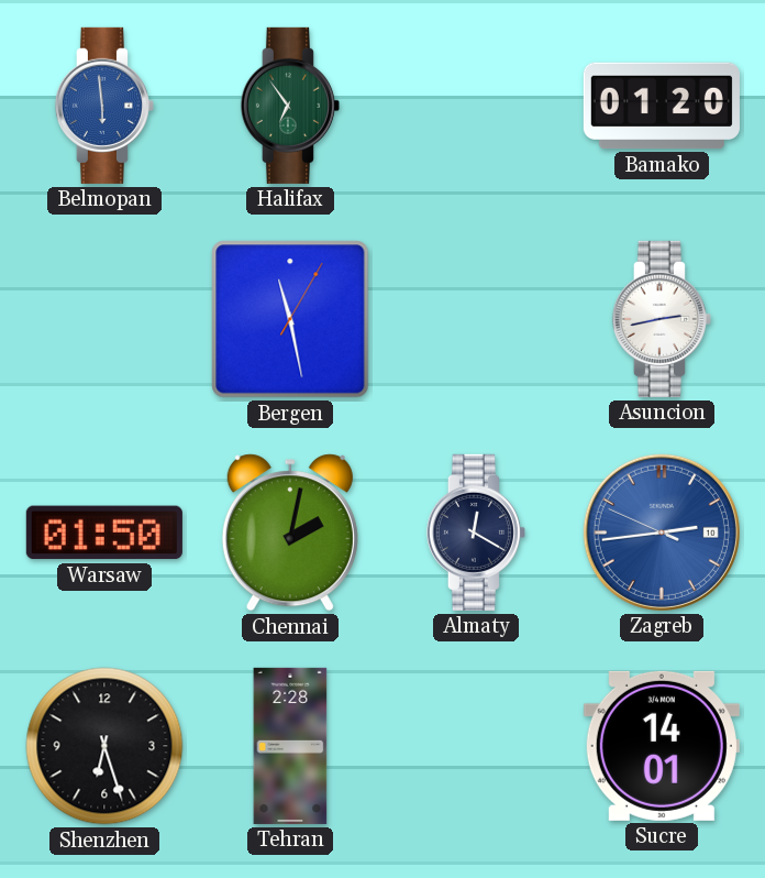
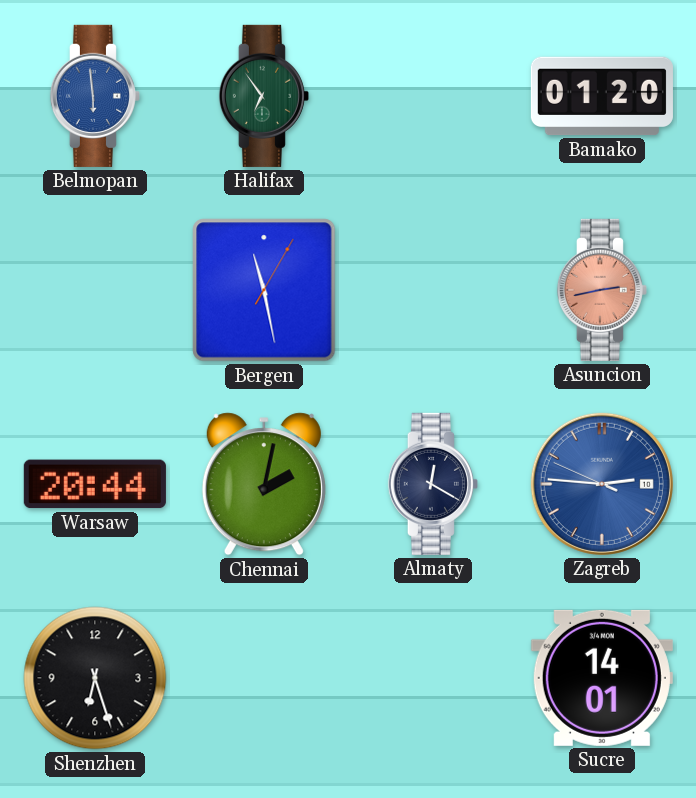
Asuncion dial: white -> salmon (602, 290)
Warsaw: 01:50 -> 20:44 (95, 484)
Zagreb: 2:43 -> 2:45 (602, 484)
Tehran: 2:28 -> none (290, 746)
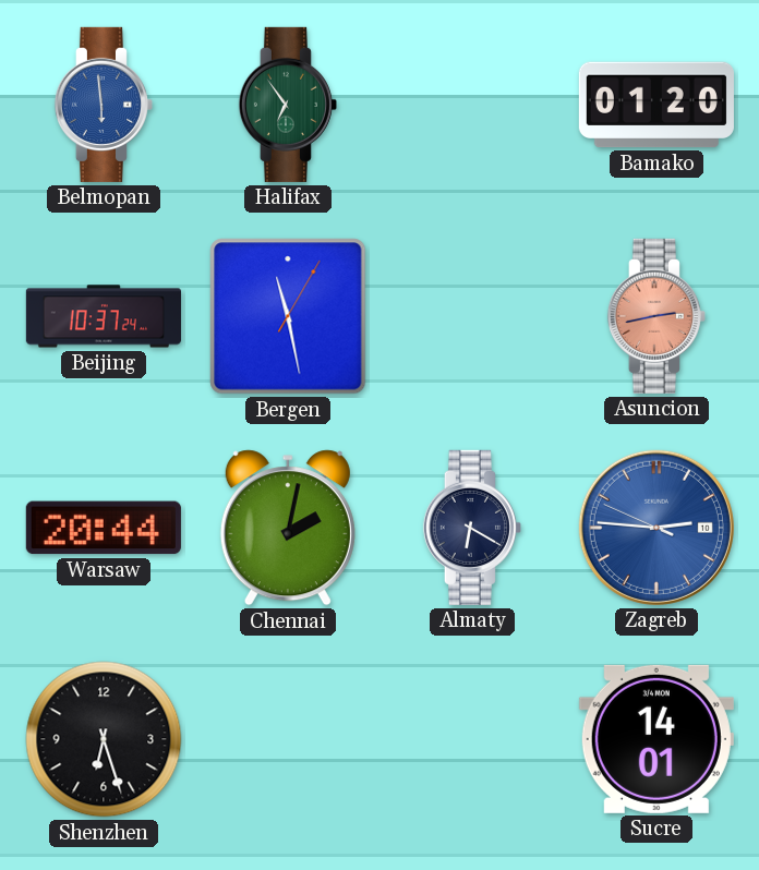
Beijing: none -> 10:37 (104, 316)
Almaty: 12:20 -> 6:20 (472, 528)
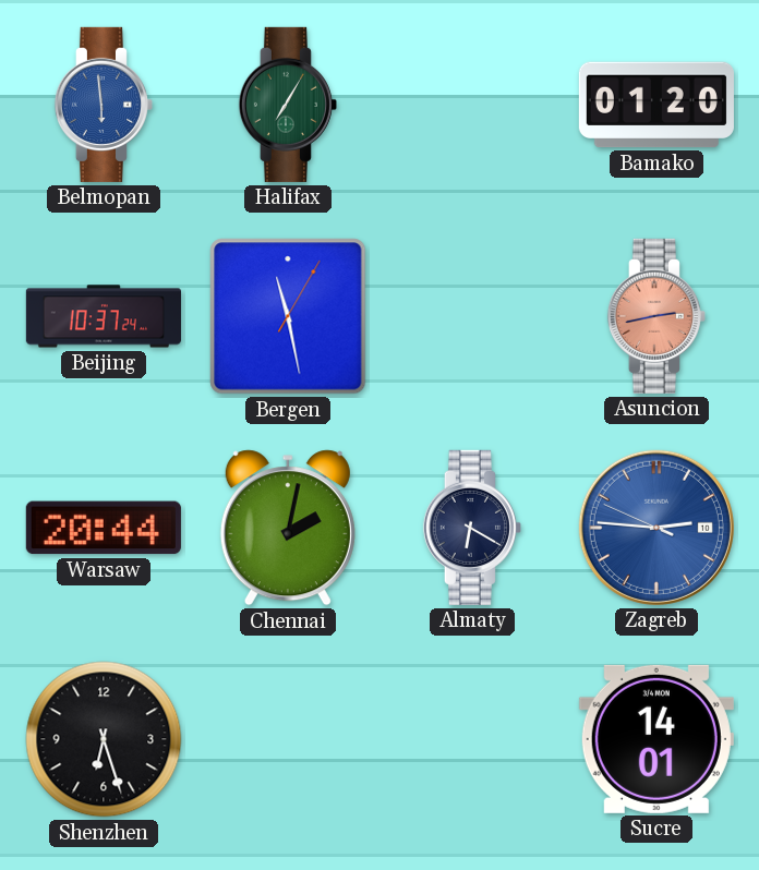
Halifax: 6:54 -> 7:05 (288, 105)
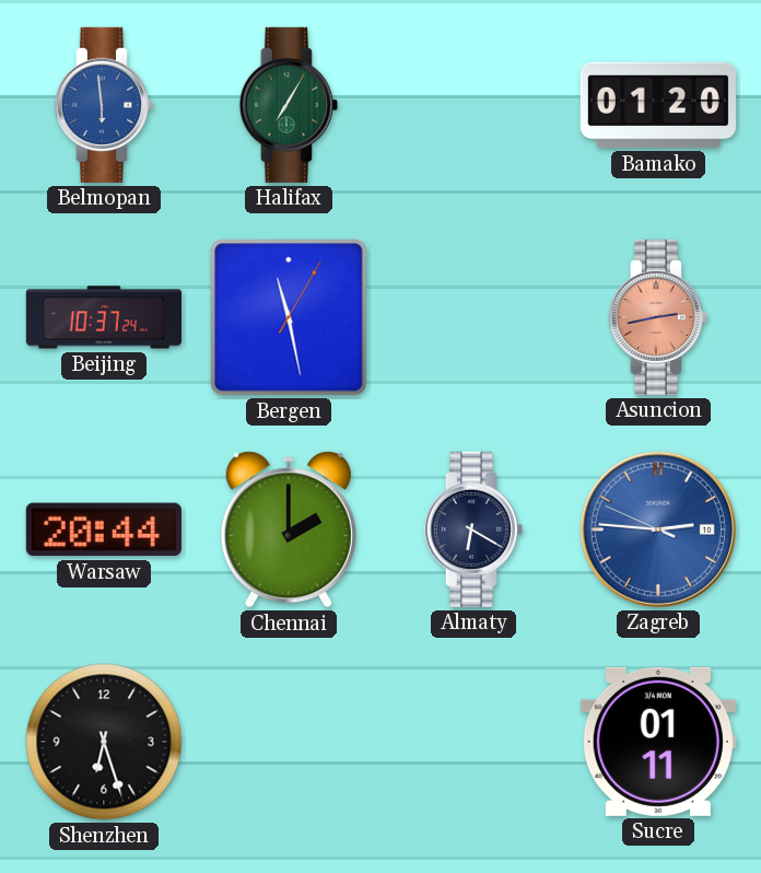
Chennai: 2:02 -> 2:00 (289, 529)
Sucre: 14:01 -> 01:11 (658, 742)
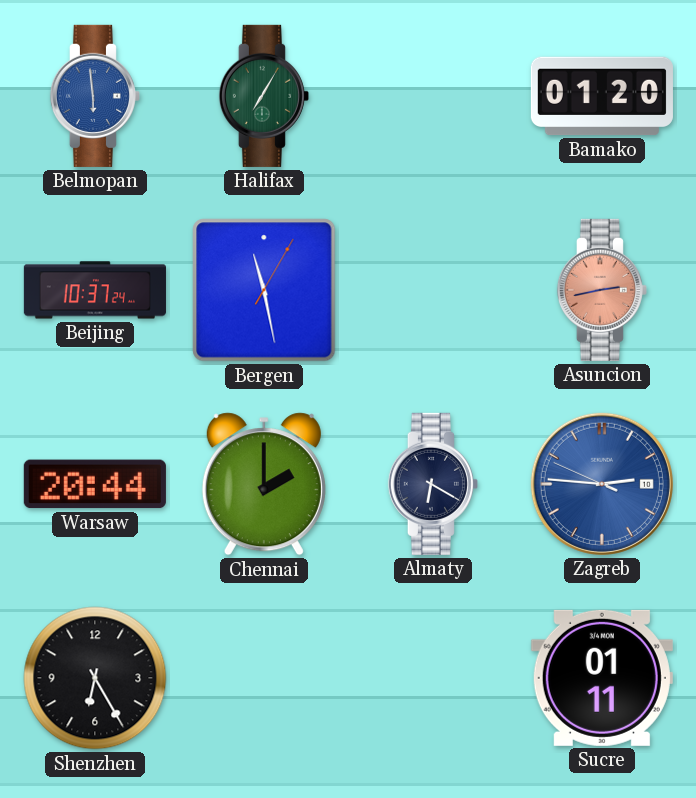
Shenzhen: 6:27 -> 6:25 (95, 678)
